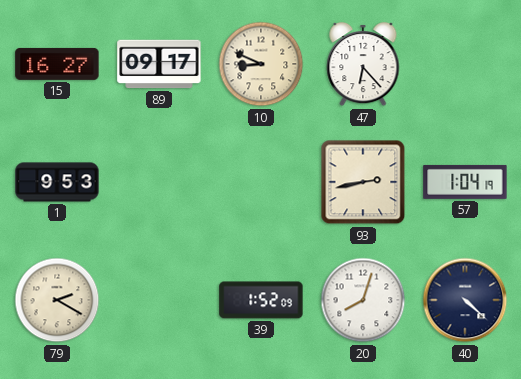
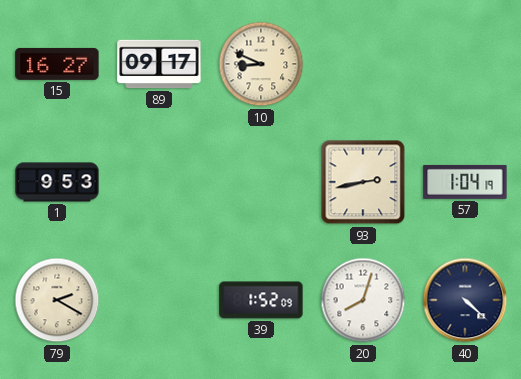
47: 6:23 -> none (363, 64)
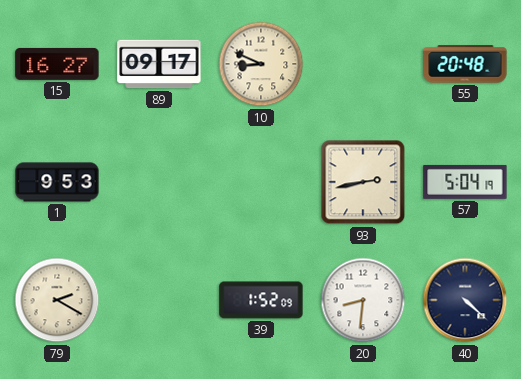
55: none -> 20:48 (465, 64)
57: 1:04 -> 5:04 (465, 182)
20: 8:03 -> 8:31 (363, 300)
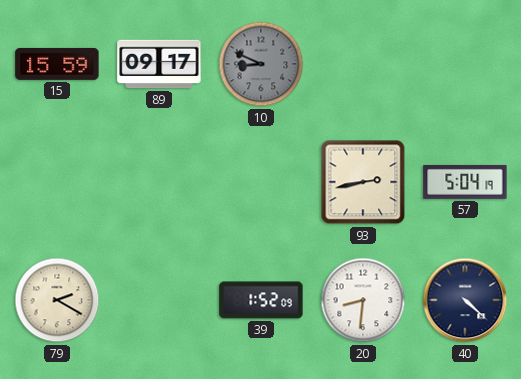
15: 16:27 -> 15:59 (57, 64)
10 dial: cream -> grey (261, 64)
55: 20:48 -> none (465, 64)
1: 9:53 -> none (57, 182)
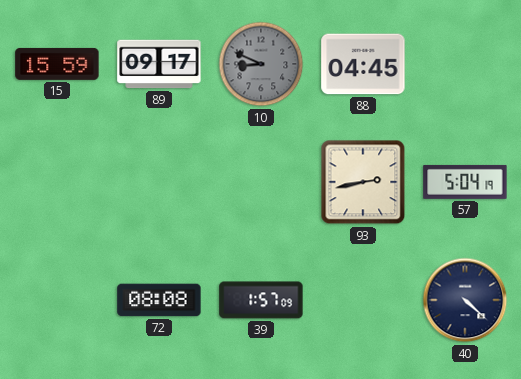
88: none -> 04:45 (363, 64)
79: 2:20 -> none (57, 300)
72: none -> 08:08 (159, 300)
39: 1:52 -> 1:57 (261, 300)
20: 8:31 -> none (363, 300)
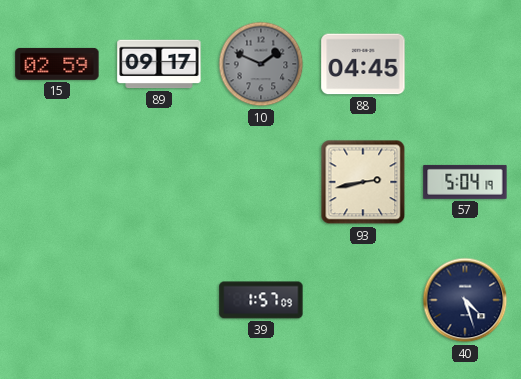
15: 15:59 -> 02:59 (57, 64)
10: 8:49 -> 1:49 (261, 64)
72: 08:08 -> none (159, 300)
40: 4:22 -> 4:27 (465, 300)
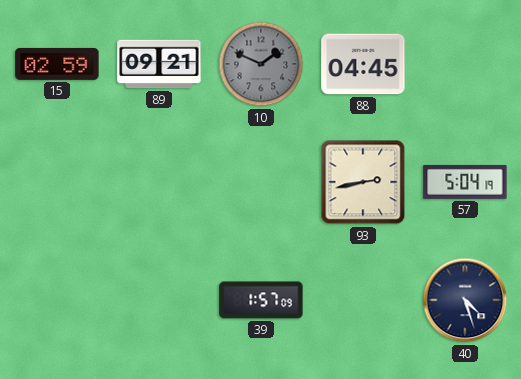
89: 09:17 -> 09:21 (159, 64)
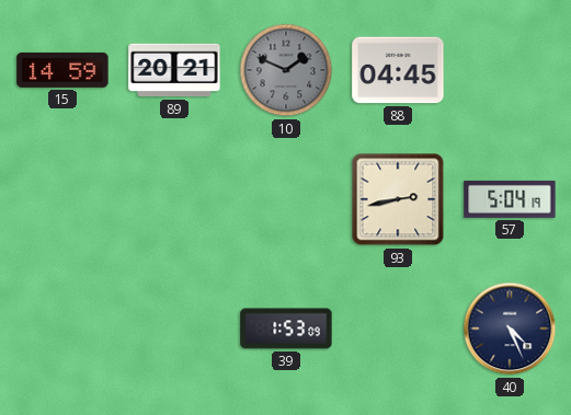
15: 02:59 -> 14:59 (62, 70)
89: 09:21 -> 20:21 (174, 70)
39: 1:57 -> 1:53 (286, 328)
40: 4:27 -> 4:26 (510, 328)
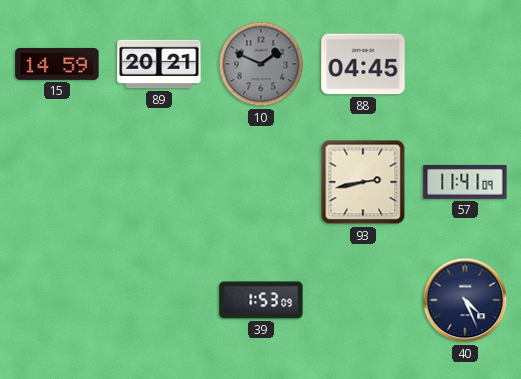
57: 5:04 -> 11:41 (465, 182)
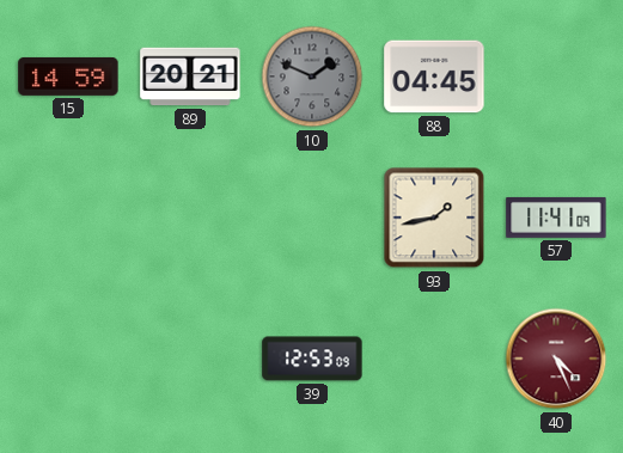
93: 2:43 -> 1:43 (434, 218)
39: 1:53 -> 12:53 (312, 359)
40 dial: navy -> burgundy (556, 359)
